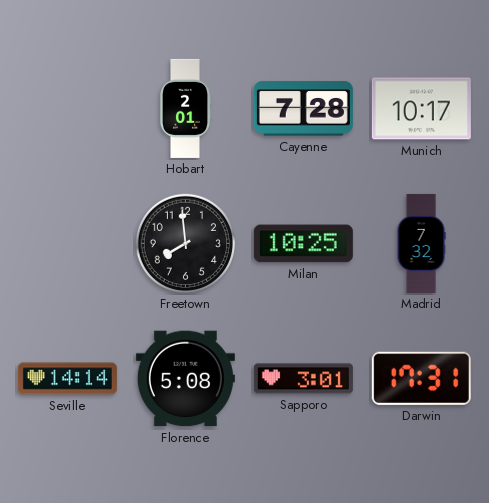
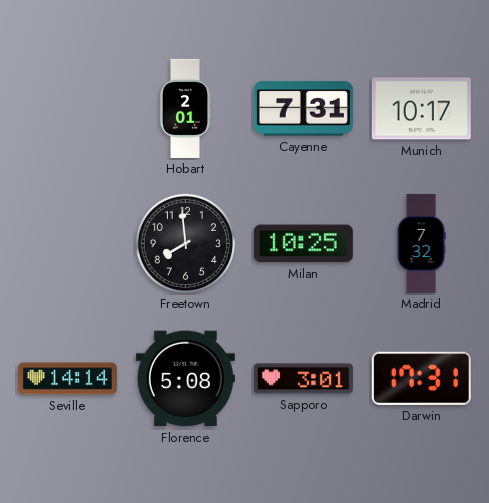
Cayenne: 7:28 -> 7:31 (303, 109)
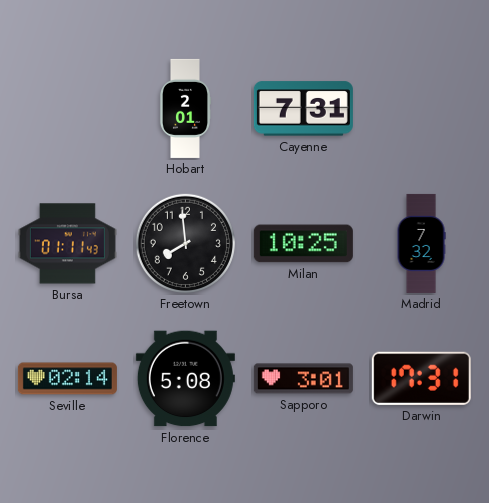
Munich: 10:17 -> none (421, 109)
Bursa: none -> 01:11 (67, 244)
Seville: 14:14 -> 02:14 (67, 379)
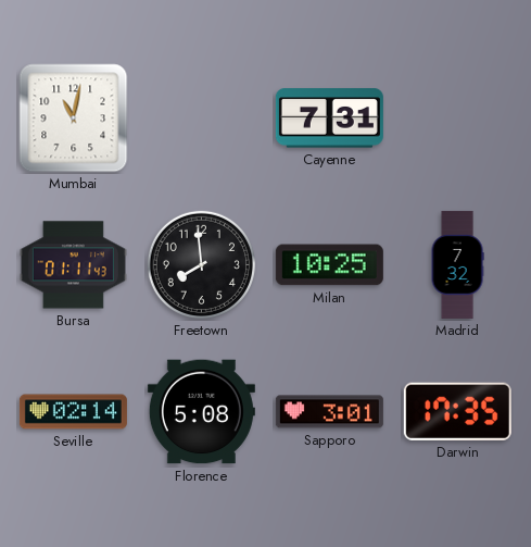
Mumbai: none -> 11:02 (74, 119)
Hobart: 2:01 -> none (185, 108)
Darwin: 17:31 -> 17:35 (457, 411)
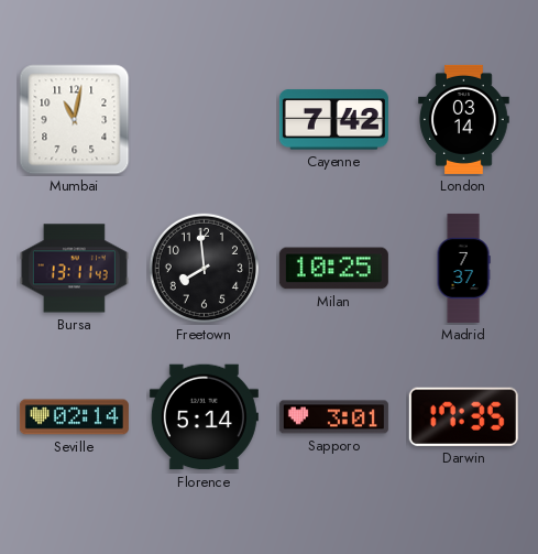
Cayenne: 7:31 -> 7:42 (333, 120)
London: none -> 03:14 (464, 119)
Bursa: 01:11 -> 13:11 (74, 269)
Madrid: 7:32 -> 7:37 (463, 268)
Florence: 5:08 -> 5:14 (204, 417)
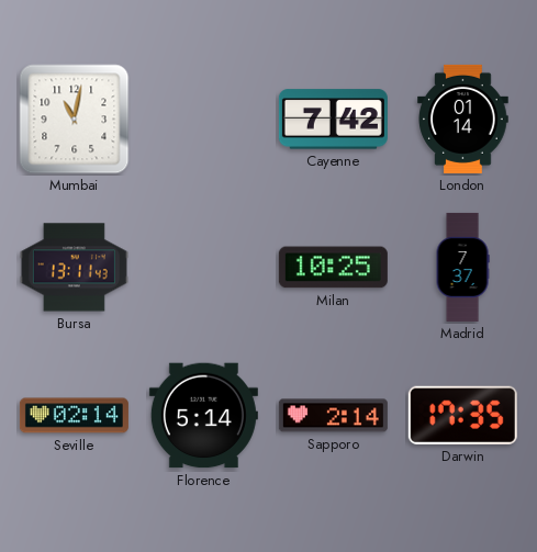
London: 03:14 -> 01:14 (463, 119)
Freetown: 7:59 -> none (204, 268)
Sapporo: 3:01 -> 2:14 (333, 416)
